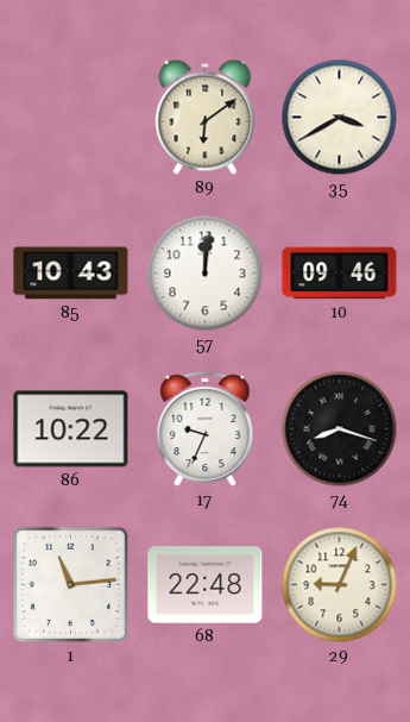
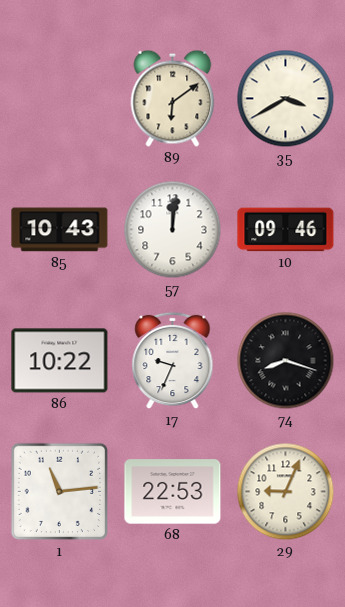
68: 22:48 -> 22:53 (173, 492)
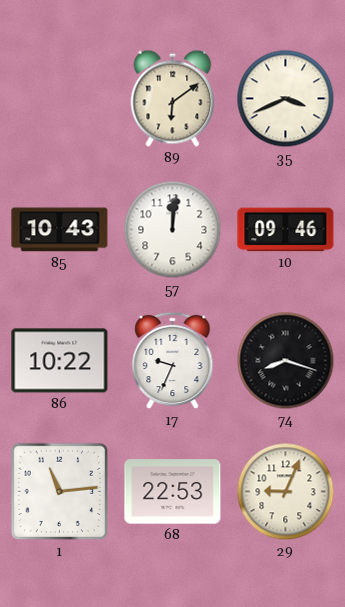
35: 3:40 -> 3:41 (286, 99)
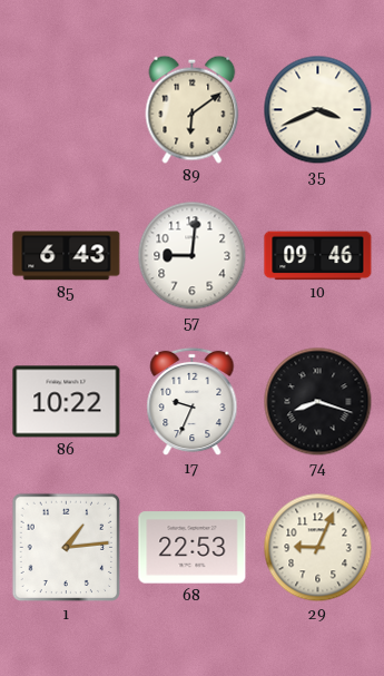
85: 10:43 -> 6:43 (67, 256)
57: 12:01 -> 9:01 (193, 256)
1: 11:14 -> 1:14 (67, 548)
